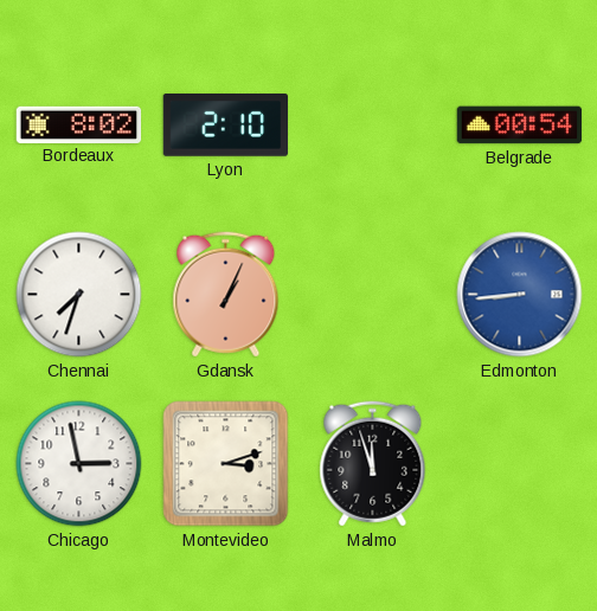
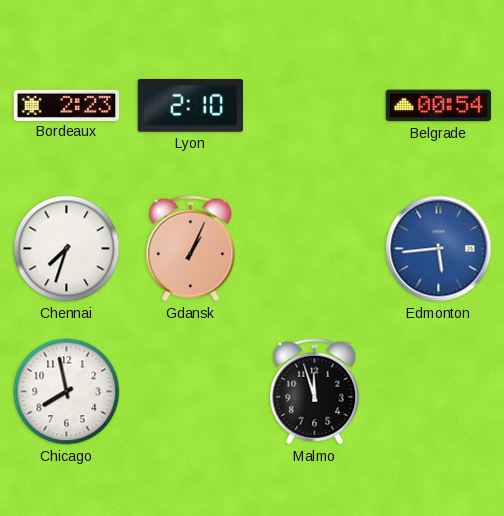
Bordeaux: 8:02 -> 2:23 (67, 105)
Edmonton: 8:44 -> 5:44 (439, 249)
Chicago: 2:58 -> 7:58 (67, 392)
Montevideo: 3:12 -> none (226, 464)
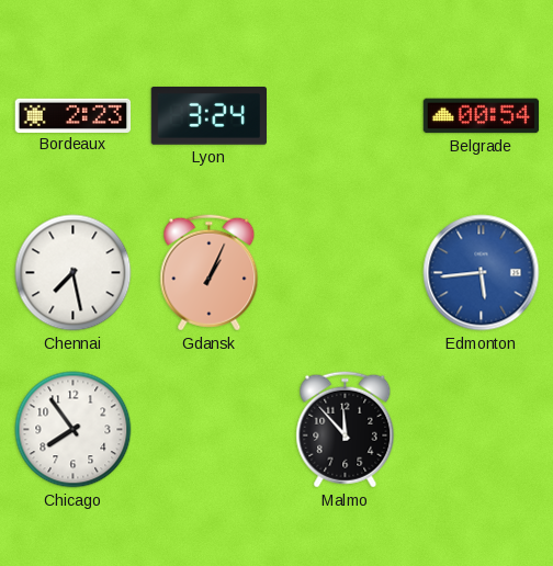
Lyon: 2:10 -> 3:24 (208, 116)
Chennai: 7:33 -> 7:28 (74, 273)
Chicago: 7:58 -> 7:54 (74, 430)
Malmo: 11:57 -> 11:53 (346, 430)
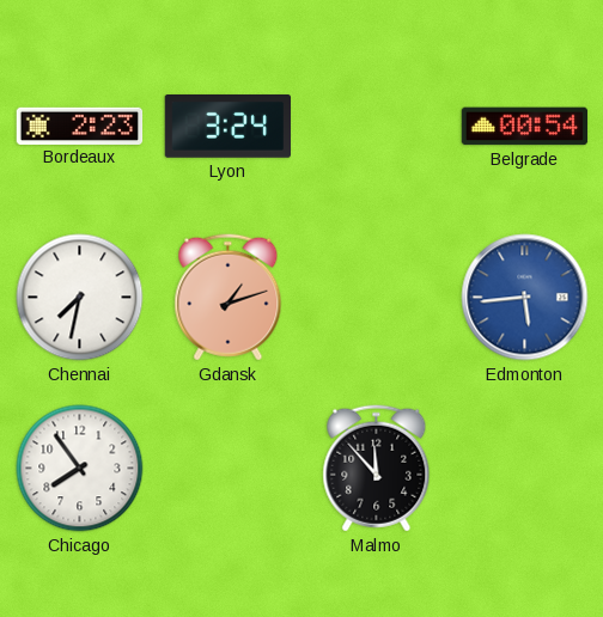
Chennai: 7:28 -> 7:32 (80, 298)
Gdansk: 1:04 -> 1:12 (229, 298)
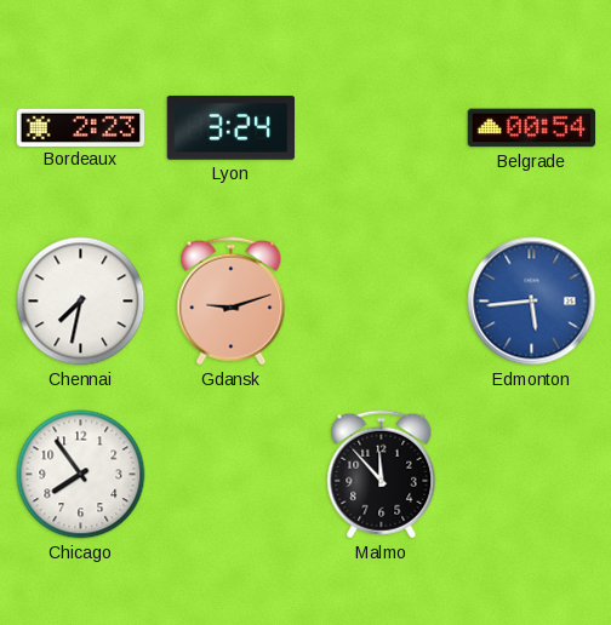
Gdansk: 1:12 -> 9:12 (232, 302)
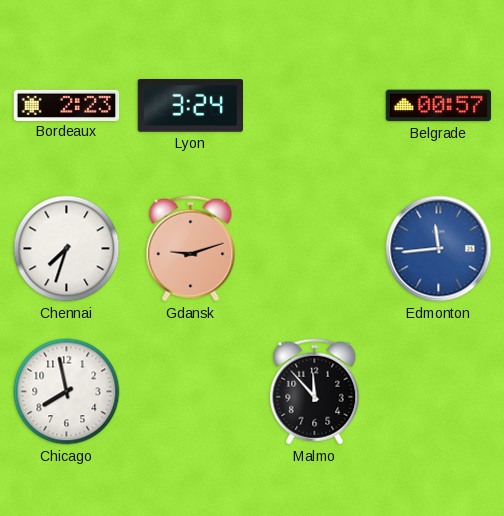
Belgrade: 00:54 -> 00:57 (439, 106)
Chennai: 7:32 -> 7:33 (67, 249)
Edmonton: 5:44 -> 11:44 (439, 249)
Chicago: 7:54 -> 7:58 (67, 392)
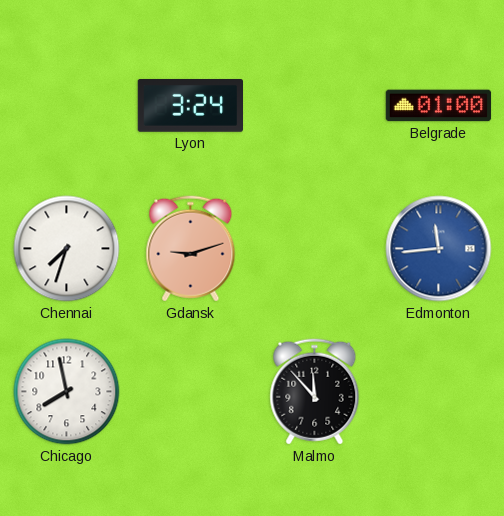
Bordeaux: 2:23 -> none (67, 105)
Belgrade: 00:57 -> 01:00 (439, 106)
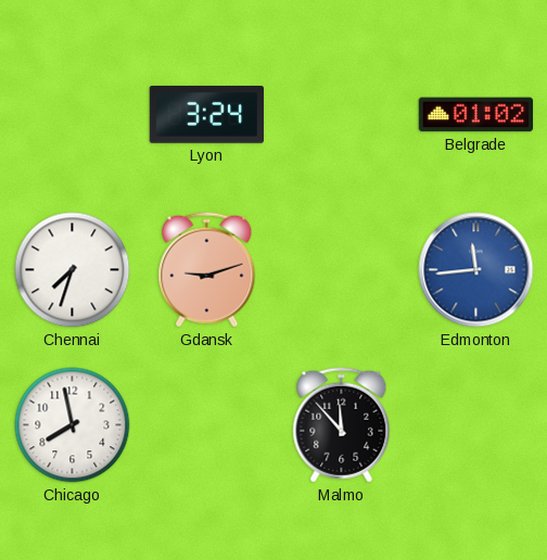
Belgrade: 01:00 -> 01:02 (476, 115)
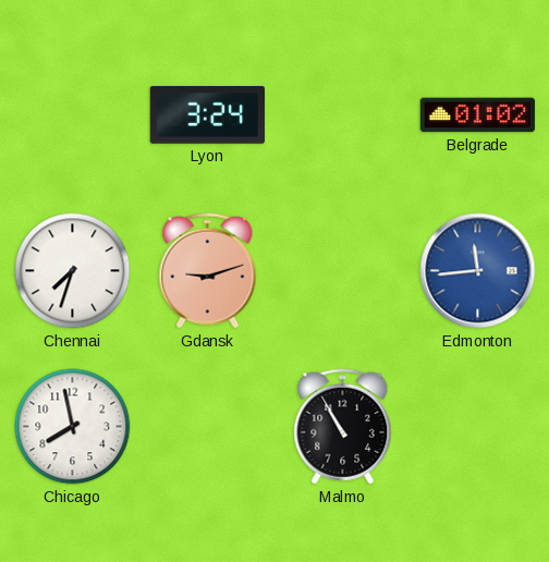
Malmo: 11:53 -> 10:55 (343, 427)
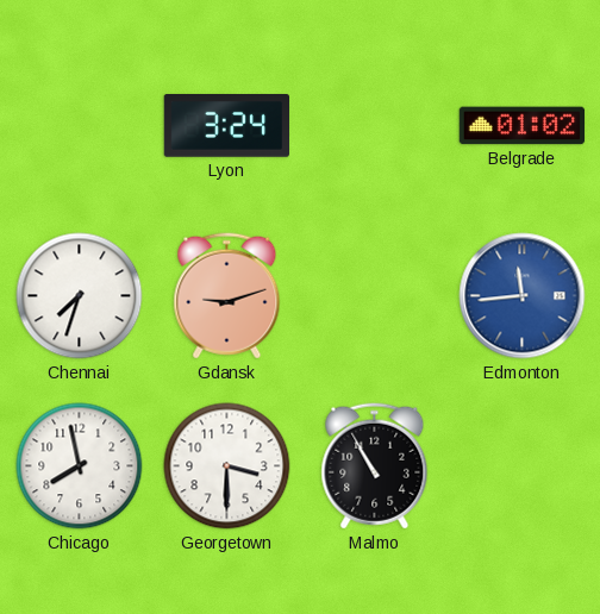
Georgetown: none -> 3:30 (227, 466)
